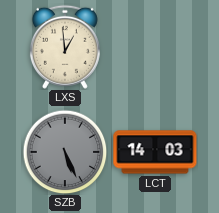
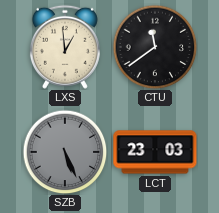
CTU: none -> 11:39 (155, 47)
LCT: 14:03 -> 23:03 (155, 152)
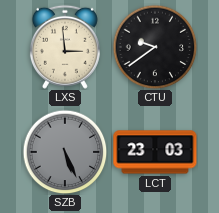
LXS: 12:59 -> 2:59 (65, 47)
CTU: 11:39 -> 9:39 (155, 47)
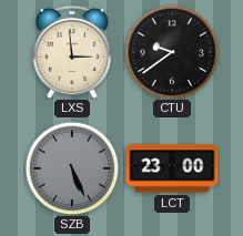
LCT: 23:03 -> 23:00 (172, 168)
